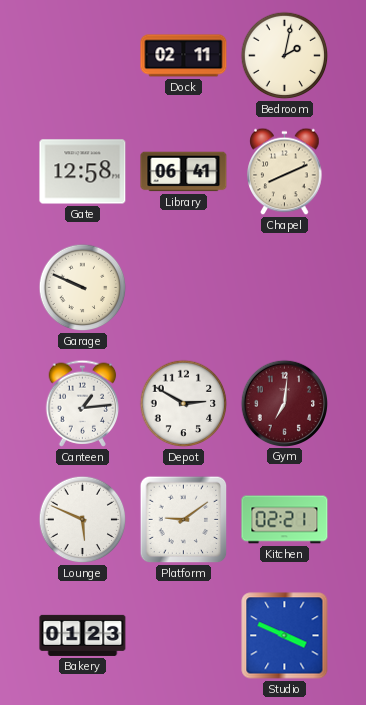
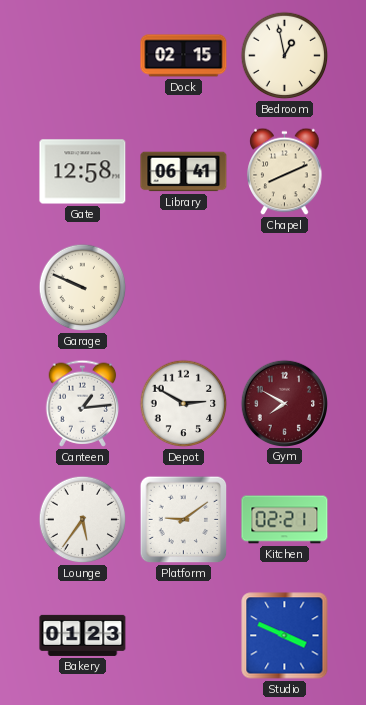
Dock: 02:11 -> 02:15 (184, 56)
Bedroom: 2:02 -> 12:58 (285, 56)
Gym: 7:01 -> 7:50 (284, 403)
Lounge: 5:49 -> 5:36 (83, 520)
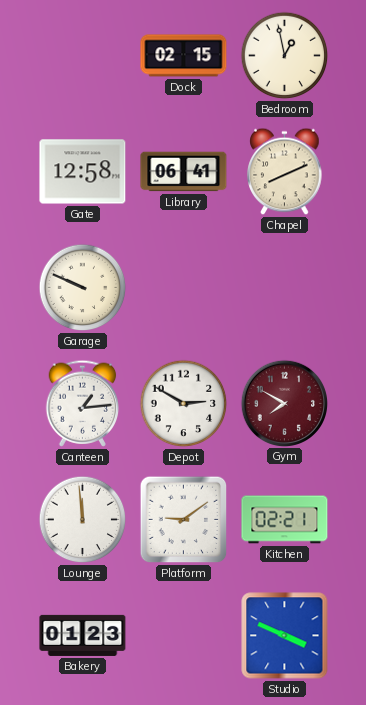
Lounge: 5:36 -> 11:59 (83, 520)
